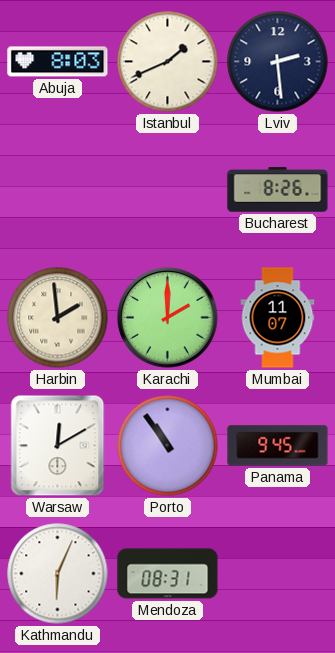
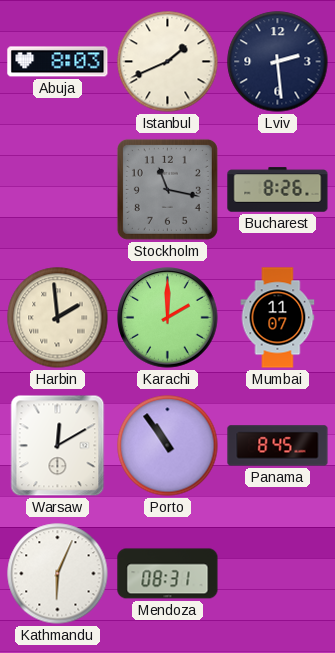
Stockholm: none -> 11:17 (167, 189)
Panama: 9:45 -> 8:45 (278, 446)
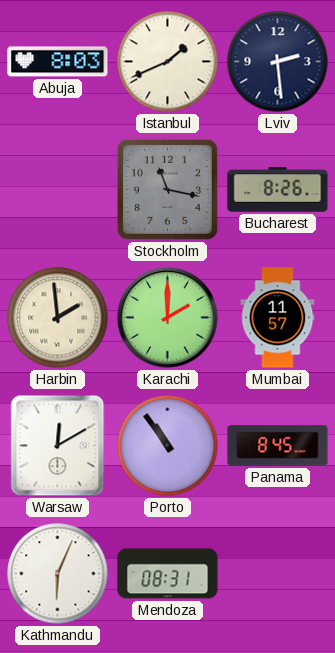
Mumbai: 11:07 -> 11:57 (278, 318)
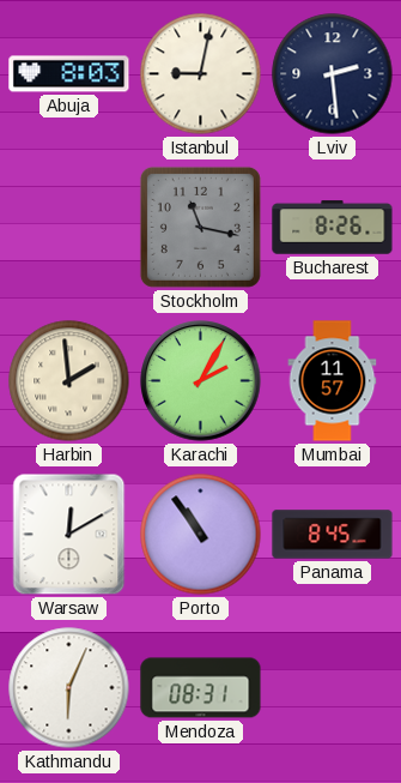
Istanbul: 1:41 -> 9:02 (201, 74)
Karachi: 2:00 -> 2:05 (201, 381)
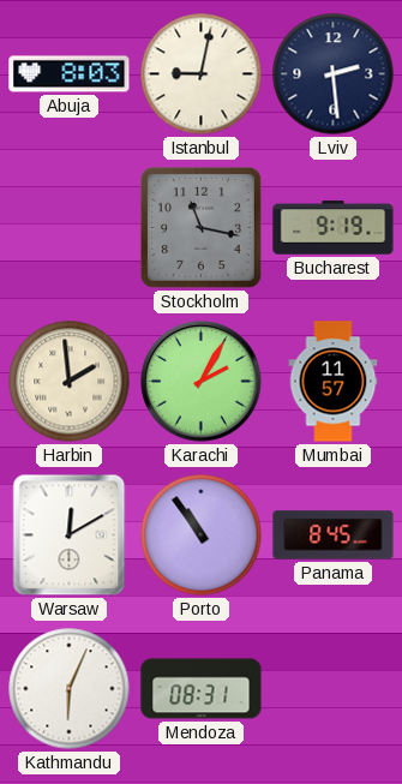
Bucharest: 8:26 -> 9:19 (334, 228)
